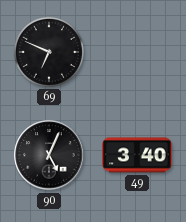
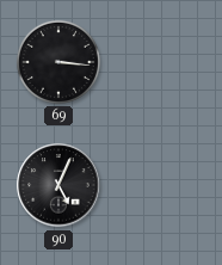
69: 6:49 -> 3:16 (58, 62)
49: 3:40 -> none (137, 155)
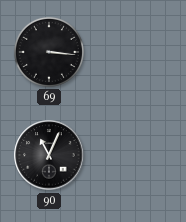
90: 5:04 -> 11:04 (49, 155)
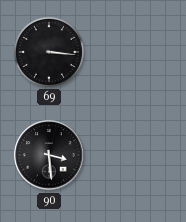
90: 11:04 -> 3:29 (49, 155)
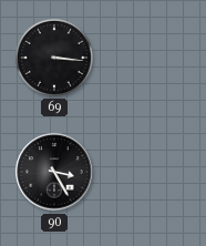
90: 3:29 -> 3:25 (54, 172)
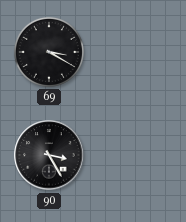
69: 3:16 -> 3:20 (49, 52)
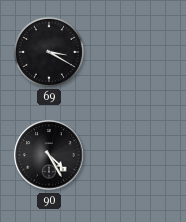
90: 3:25 -> 4:25 (49, 155)
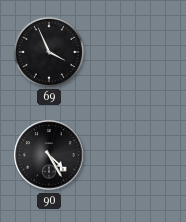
69: 3:20 -> 3:56 (49, 52)
